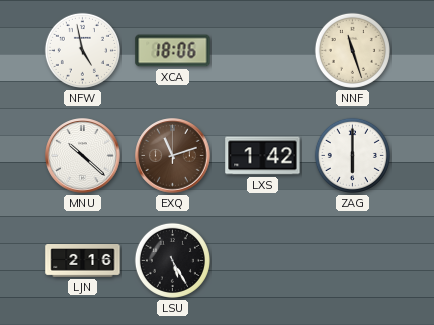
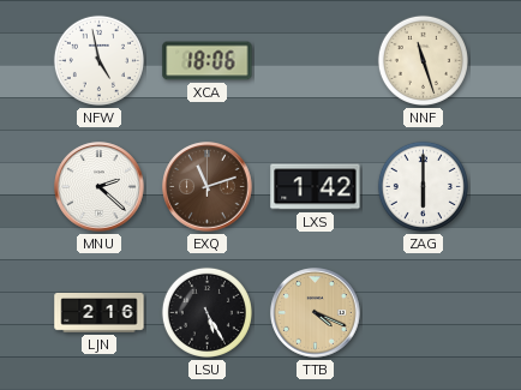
MNU: 10:22 -> 2:22 (100, 187)
TTB: none -> 4:19 (316, 313)
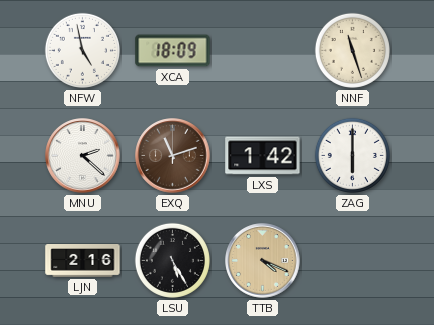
XCA: 18:06 -> 18:09 (173, 51)
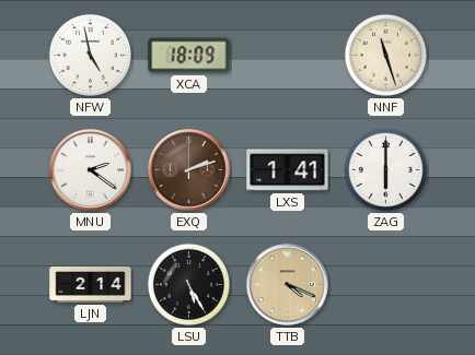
MNU: 2:22 -> 2:21 (91, 170)
EXQ: 11:12 -> 2:12 (189, 170)
LXS: 1:42 -> 1:41 (288, 170)
LJN: 2:16 -> 2:14 (91, 285)
